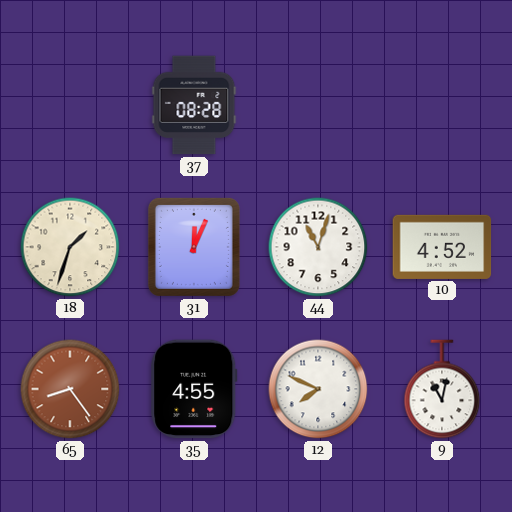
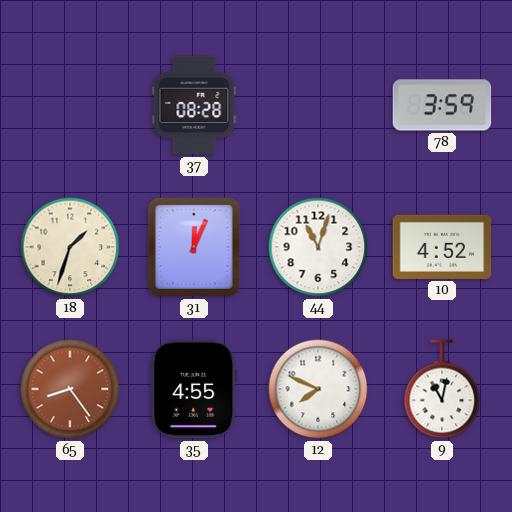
78: none -> 3:59 (442, 105)
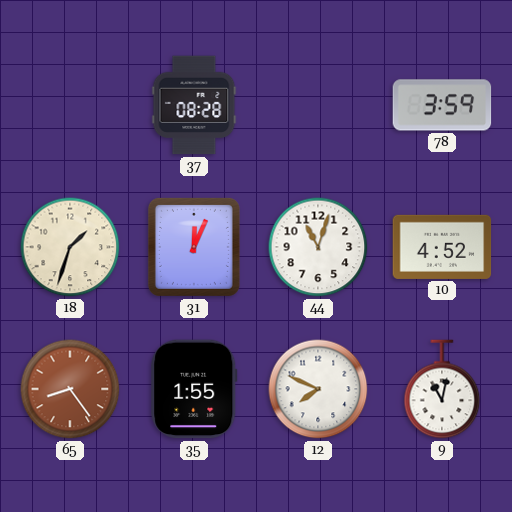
35: 4:55 -> 1:55 (194, 389)
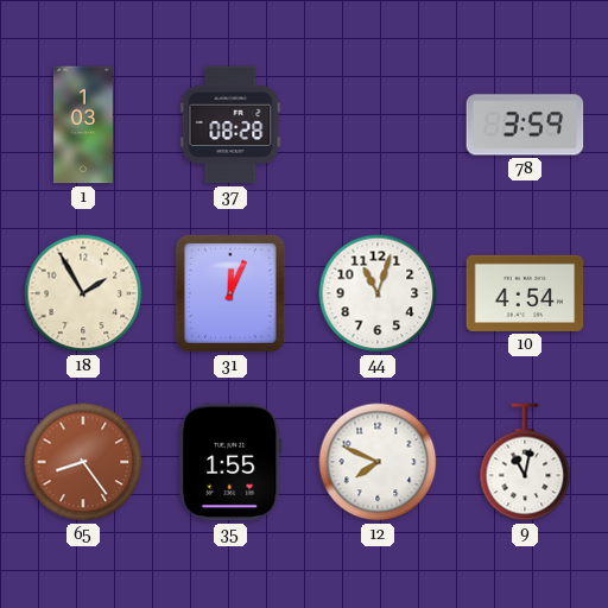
1: none -> 1:03 (84, 125)
18: 1:33 -> 1:55 (83, 293)
10: 4:52 -> 4:54 (525, 293)
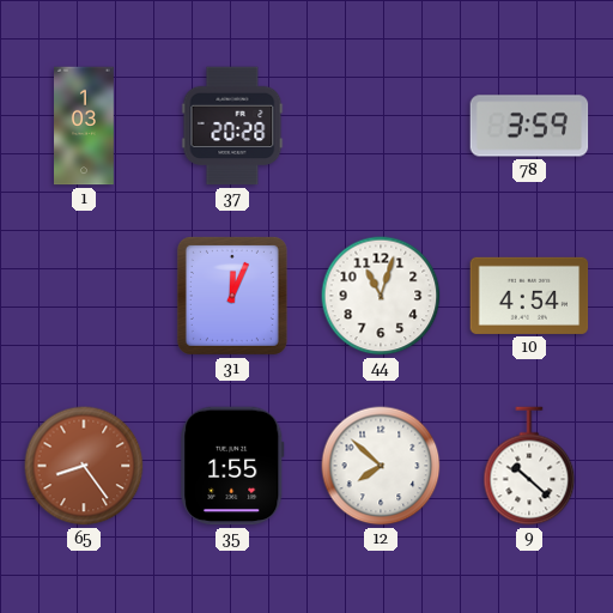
37: 08:28 -> 20:28 (232, 126)
18: 1:55 -> none (83, 293)
12: 7:49 -> 7:52 (381, 466)
9: 11:02 -> 10:22 (529, 466)
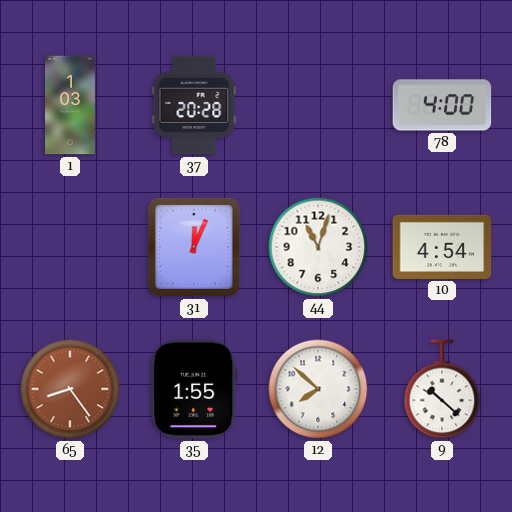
78: 3:59 -> 4:00 (442, 105)
